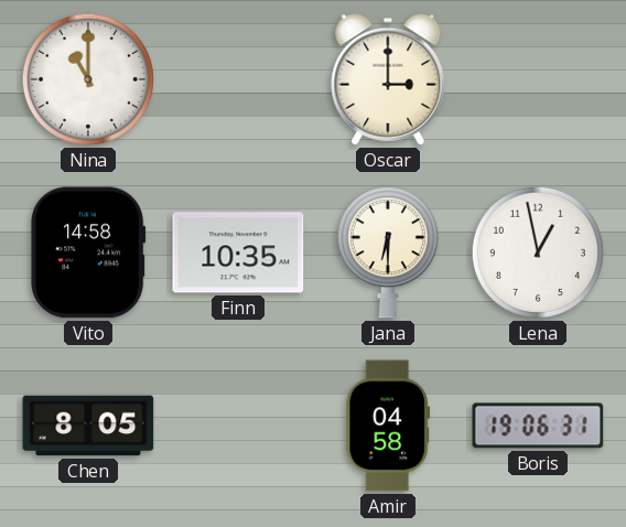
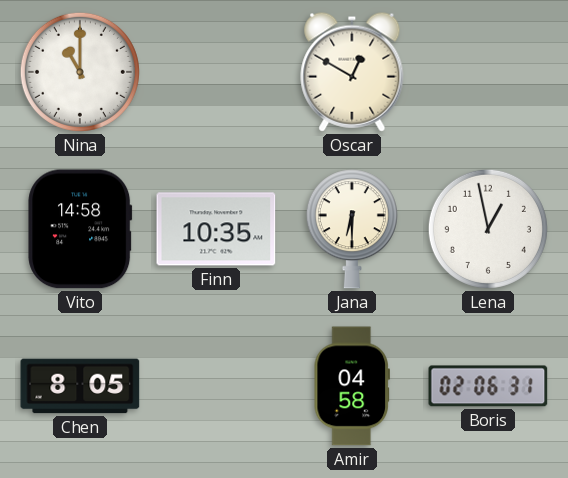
Oscar: 3:00 -> 12:50 (352, 72)
Boris: 19:06 -> 02:06 (488, 386)
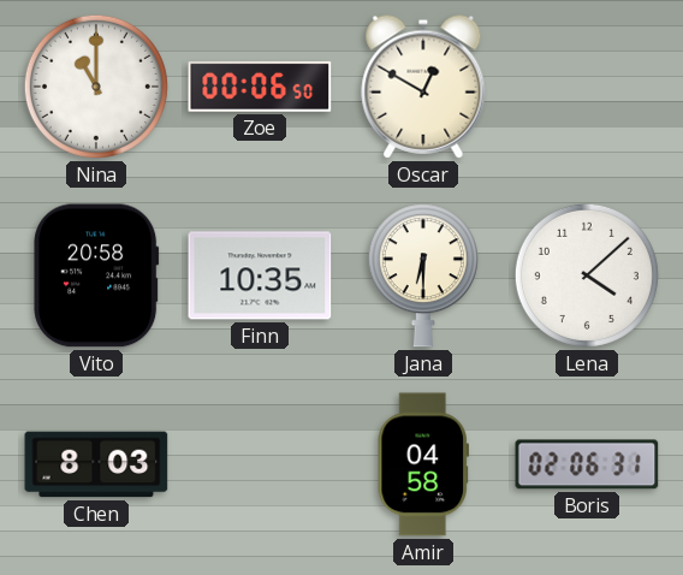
Zoe: none -> 00:06 (260, 87)
Vito: 14:58 -> 20:58 (96, 275)
Lena: 12:58 -> 4:08 (587, 275)
Chen: 8:05 -> 8:03 (96, 464)
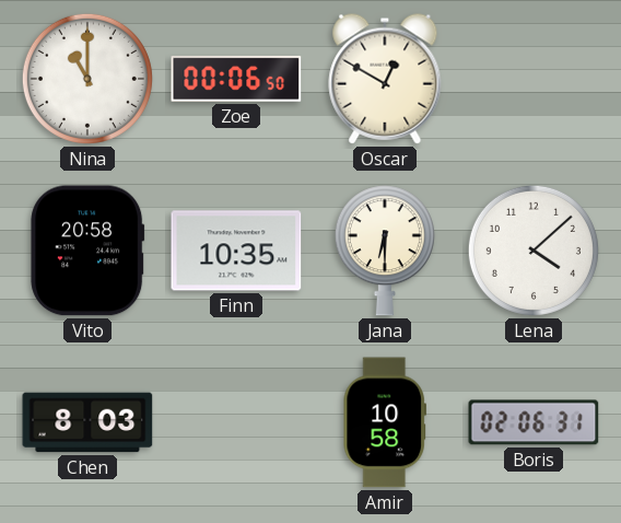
Amir: 04:58 -> 10:58 (385, 422)
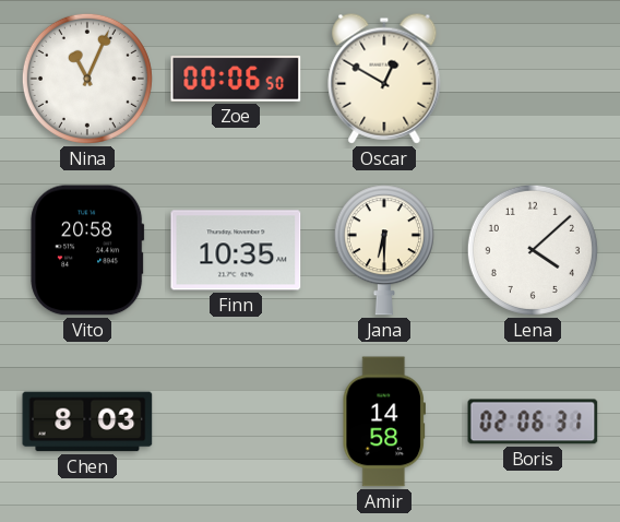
Nina: 11:00 -> 11:04 (87, 79)
Amir: 10:58 -> 14:58 (384, 422)
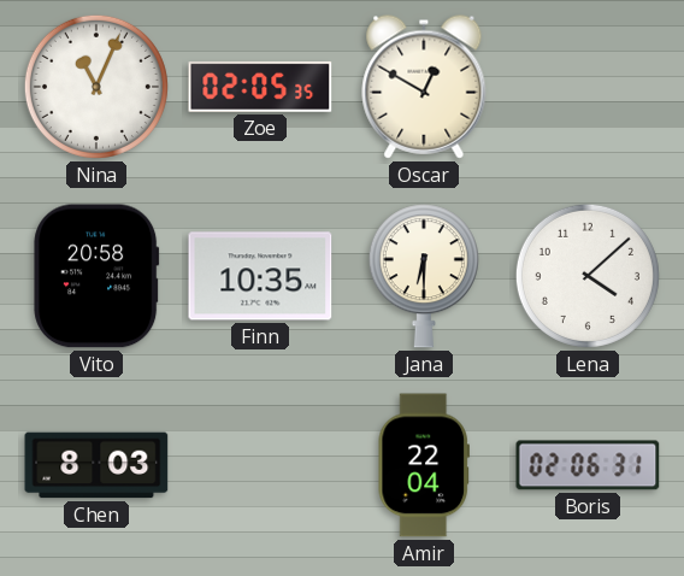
Zoe: 00:06 -> 02:05 (260, 87)
Amir: 14:58 -> 22:04 (424, 465)
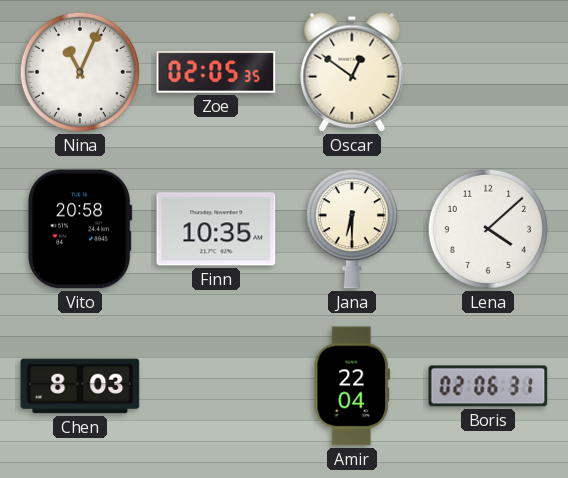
Oscar: 12:50 -> 12:51 (352, 72)
